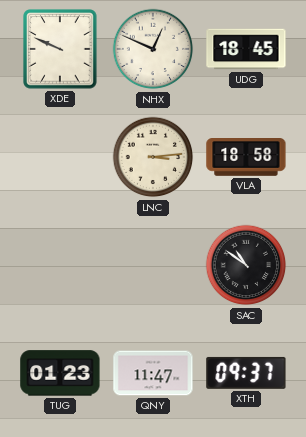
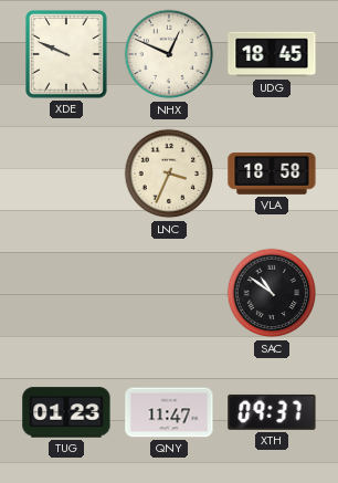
LNC: 3:14 -> 3:34 (169, 174)
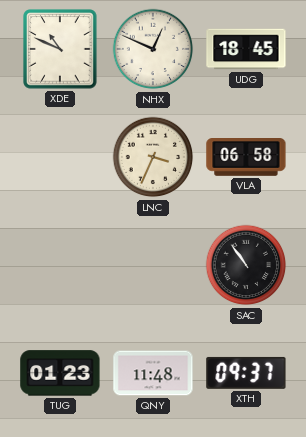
XDE: 9:49 -> 10:49 (60, 49)
VLA: 18:58 -> 06:58 (246, 158)
SAC: 10:51 -> 10:54 (246, 265)
QNY: 11:47 -> 11:48 (153, 373)
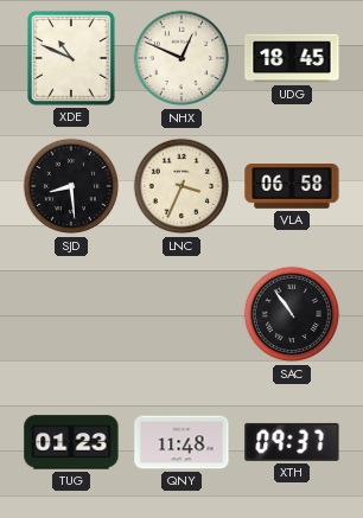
SJD: none -> 8:29 (71, 186)
